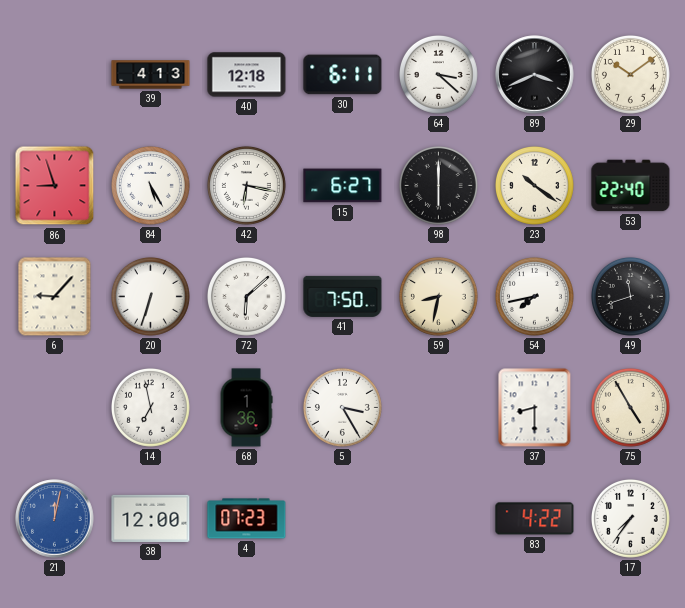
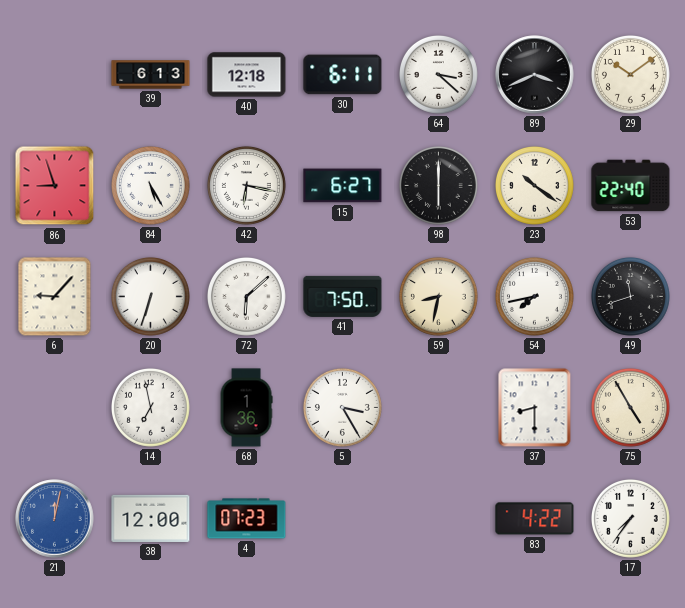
39: 4:13 -> 6:13 (151, 75)
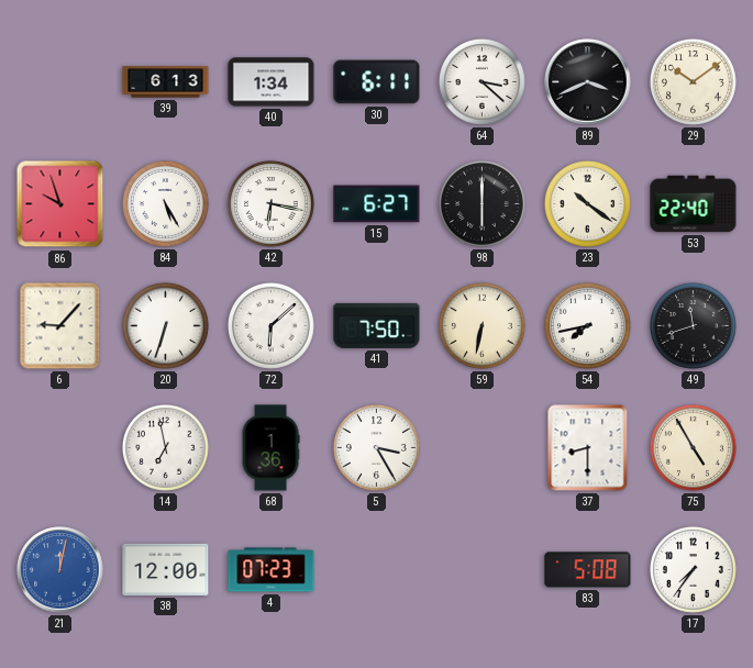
40: 12:18 -> 1:34 (272, 82)
86: 8:57 -> 9:57 (60, 204)
59: 8:32 -> 6:32 (481, 325)
83: 4:22 -> 5:08 (588, 570)
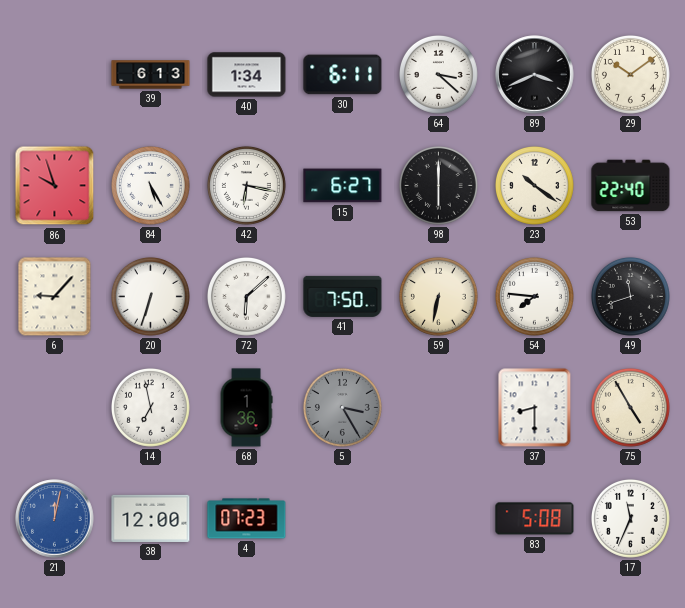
54: 7:43 -> 7:46 (534, 296)
5 dial: white -> grey (342, 407)
17: 7:36 -> 11:34 (630, 518)
